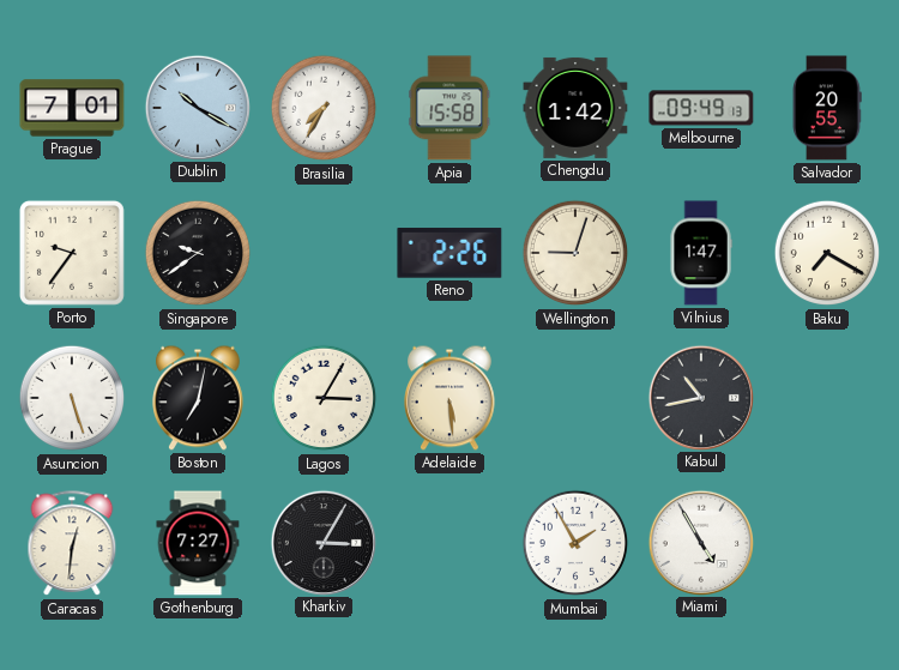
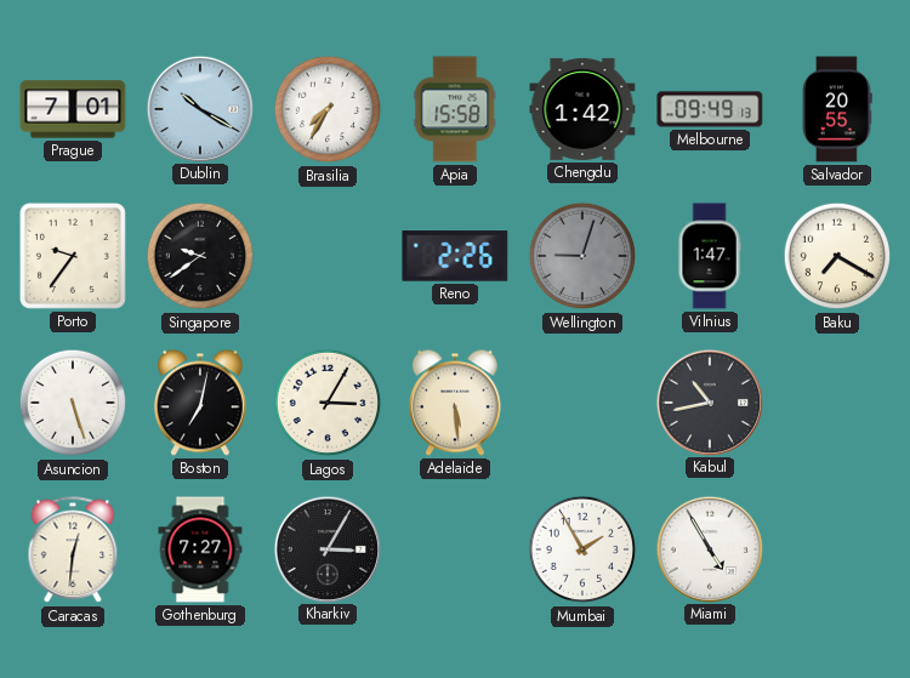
Wellington dial: cream -> grey (582, 256)
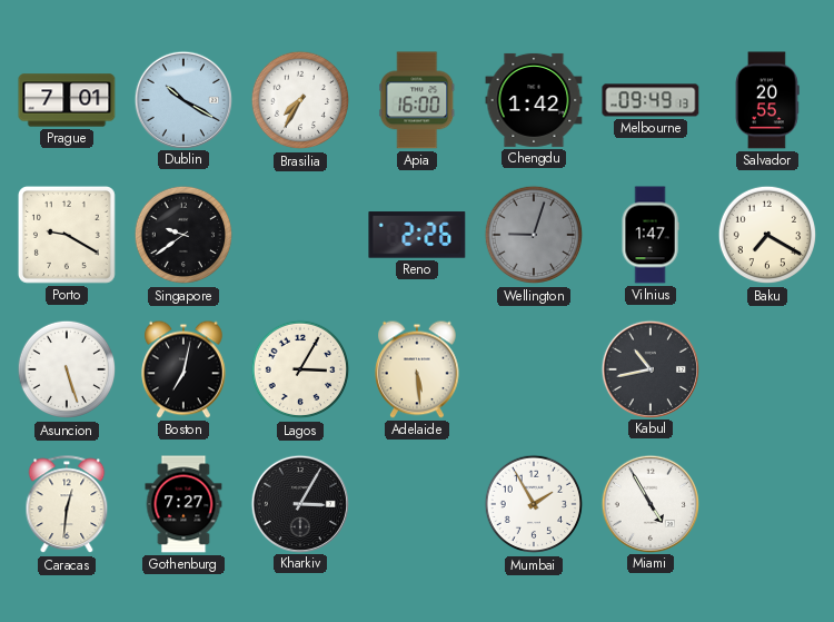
Apia: 15:58 -> 16:00 (417, 100)
Porto: 9:36 -> 9:20 (67, 235)
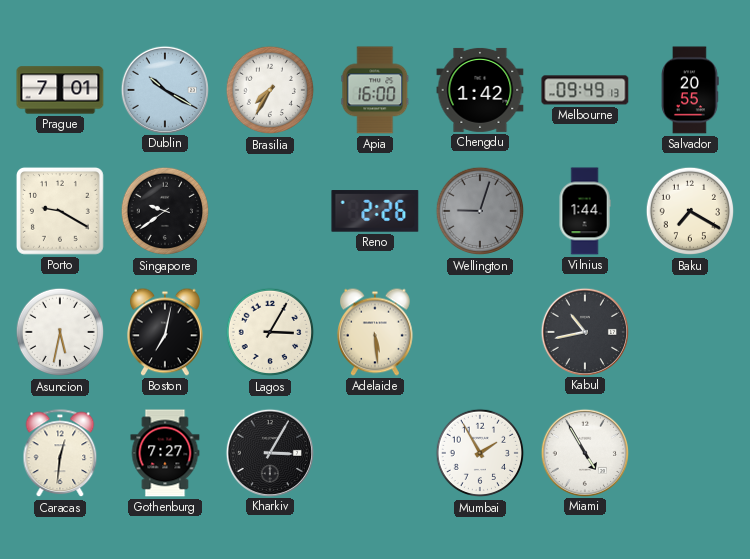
Vilnius: 1:47 -> 1:44 (585, 211)
Asuncion: 5:27 -> 5:32 (60, 332)
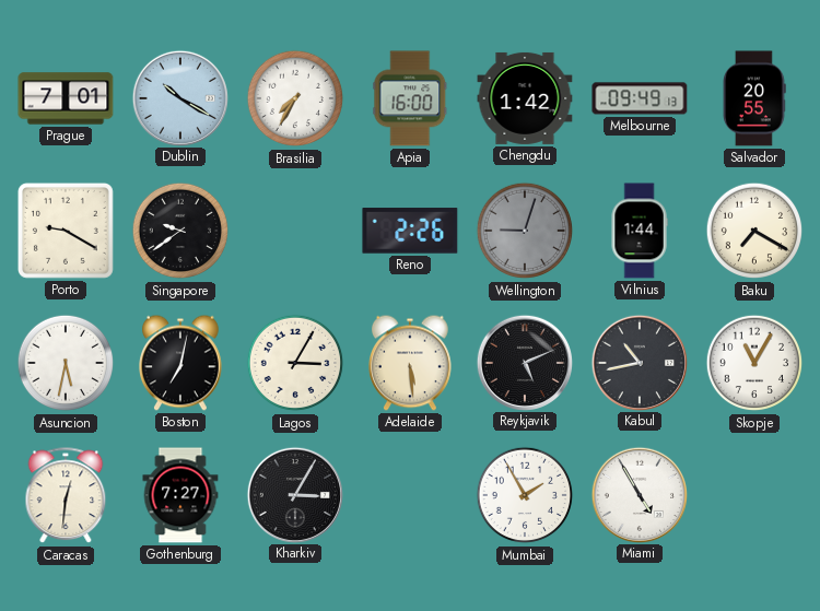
Reykjavik: none -> 5:11 (524, 362)
Skopje: none -> 11:05 (754, 363)
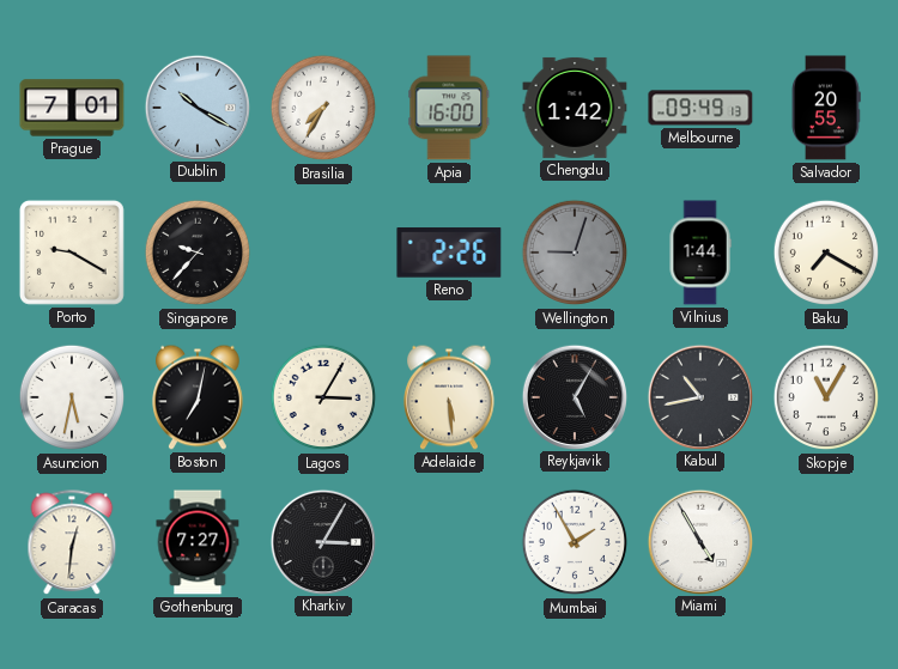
Singapore: 9:39 -> 9:37 (198, 253)
Reykjavik: 5:11 -> 5:05 (574, 396)
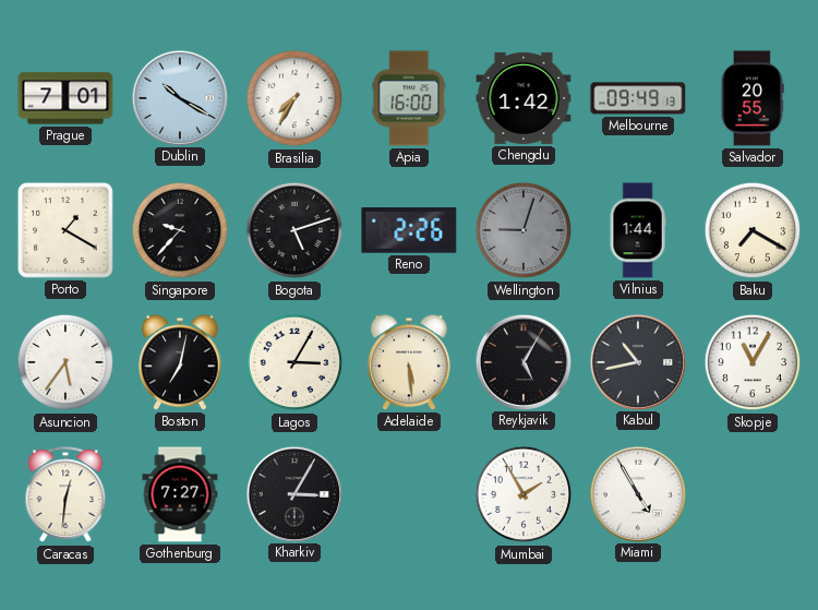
Porto: 9:20 -> 1:20 (65, 230)
Bogota: none -> 5:12 (294, 230)
Asuncion: 5:32 -> 5:36 (65, 362)
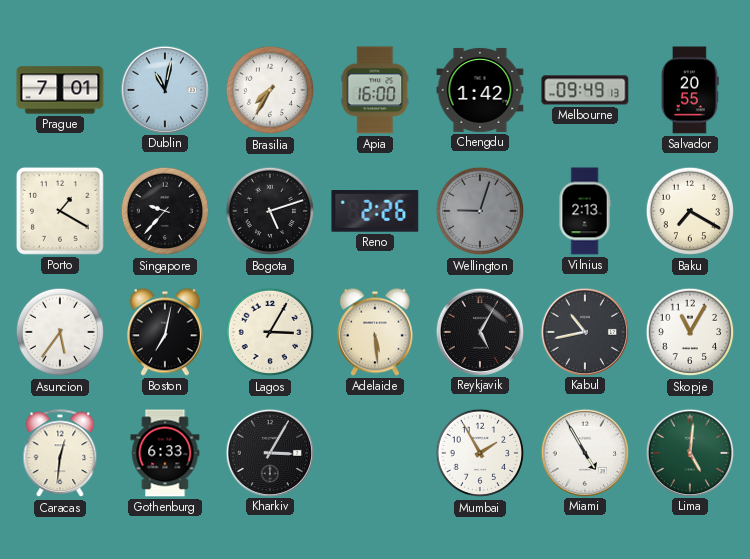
Dublin: 10:20 -> 11:02 (164, 89)
Vilnius: 1:44 -> 2:13 (585, 211)
Gothenburg: 7:27 -> 6:33 (165, 453)
Lima: none -> 5:01 (689, 452)
